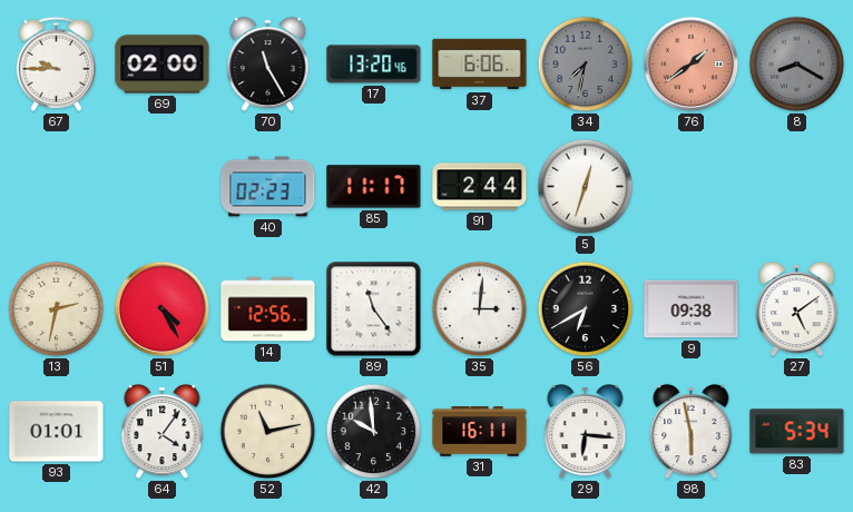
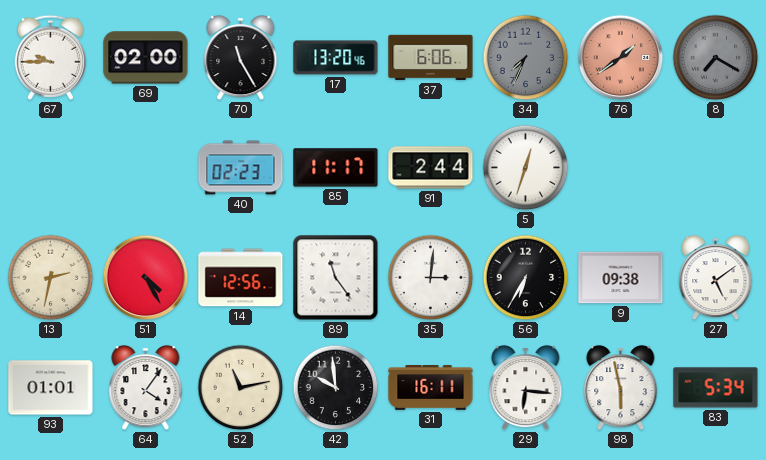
34: 7:32 -> 7:34 (526, 58)
8: 8:20 -> 7:20 (716, 58)
56: 6:40 -> 6:35 (526, 278)
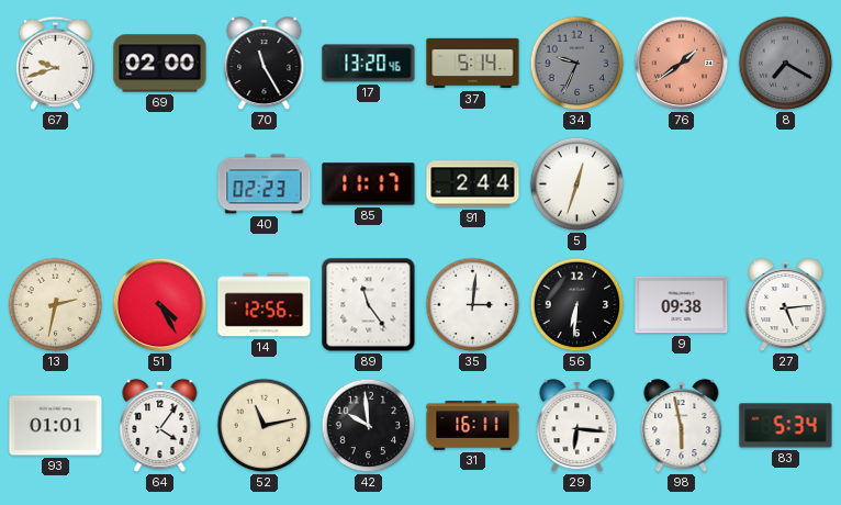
67: 9:45 -> 9:42 (55, 63)
37: 6:06 -> 5:14 (473, 64)
34: 7:34 -> 9:34 (578, 64)
56: 6:35 -> 6:31 (578, 305)
27: 5:09 -> 5:14 (786, 305)
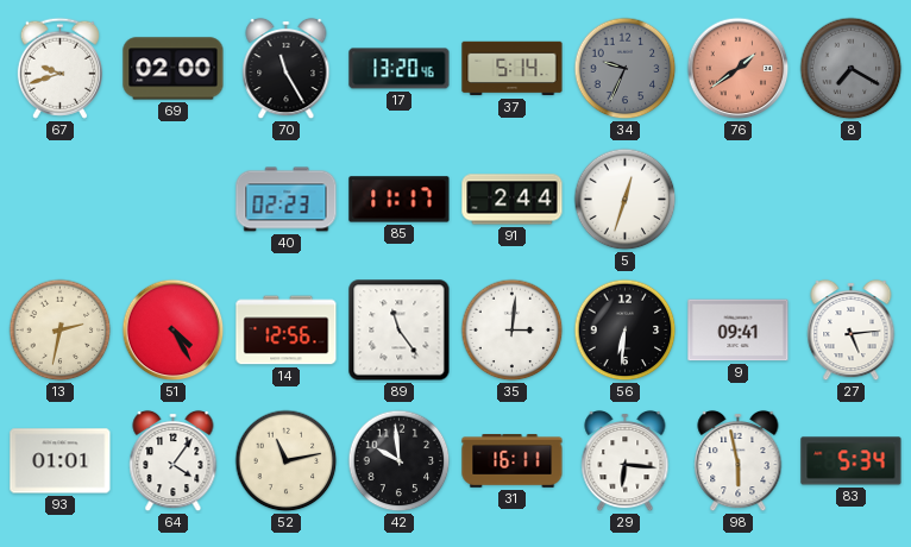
9: 09:38 -> 09:41 (739, 331)
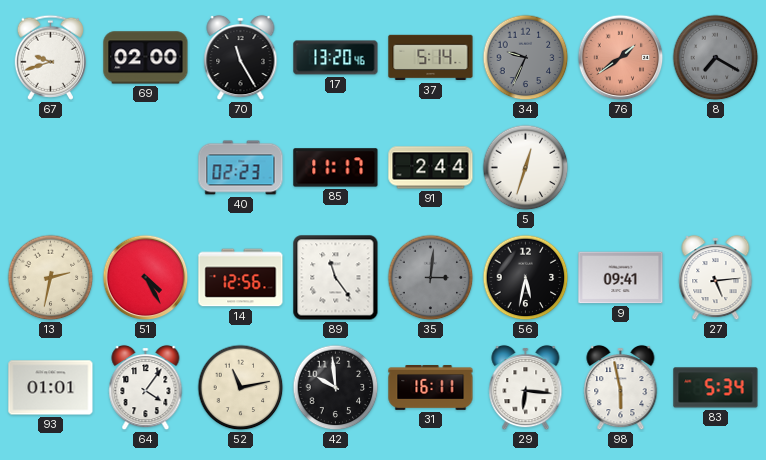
35 dial: white -> grey (431, 278)
56: 6:31 -> 5:32 (526, 278)
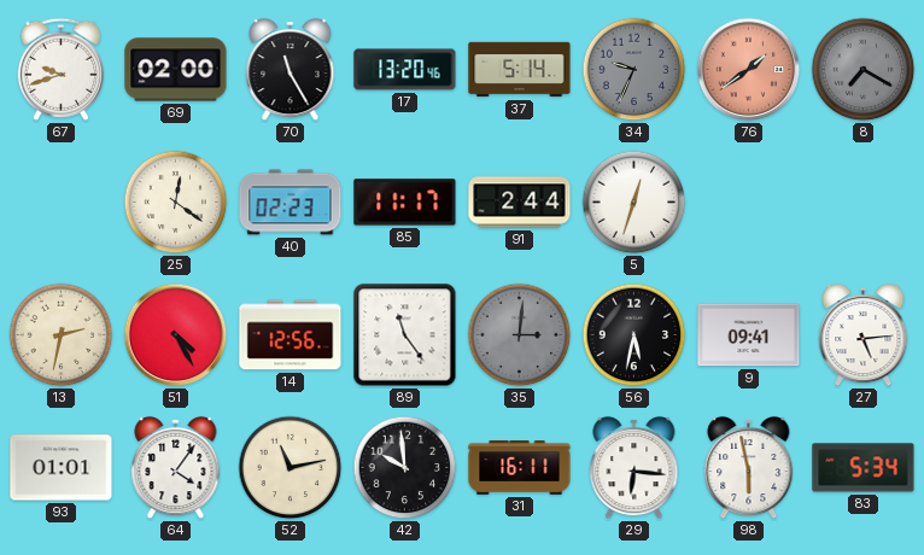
25: none -> 12:21 (176, 203)
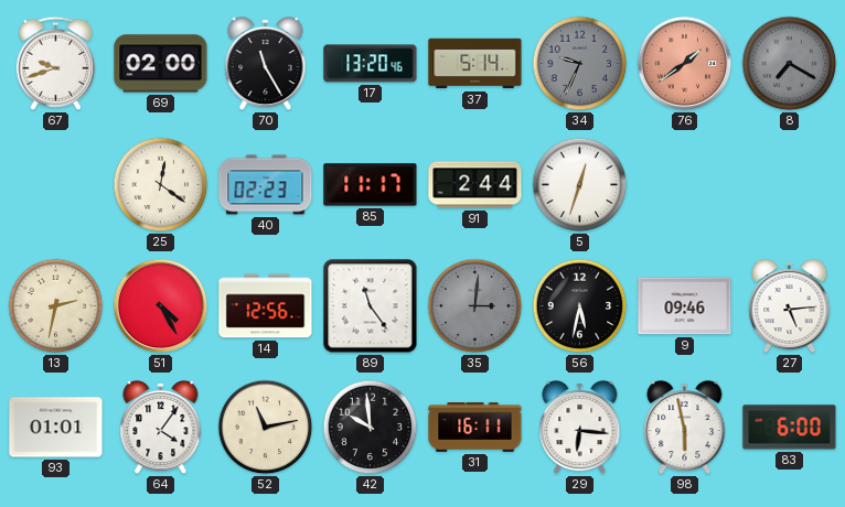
9: 09:41 -> 09:46 (685, 306)
83: 5:34 -> 6:00 (790, 428)
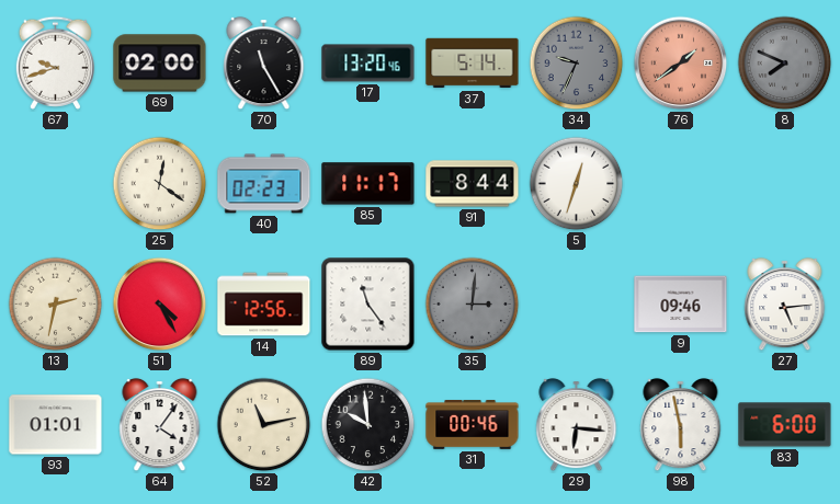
8: 7:20 -> 7:49 (785, 64)
91: 2:44 -> 8:44 (473, 184)
56: 5:32 -> none (580, 306)
31: 16:11 -> 00:46 (473, 425)
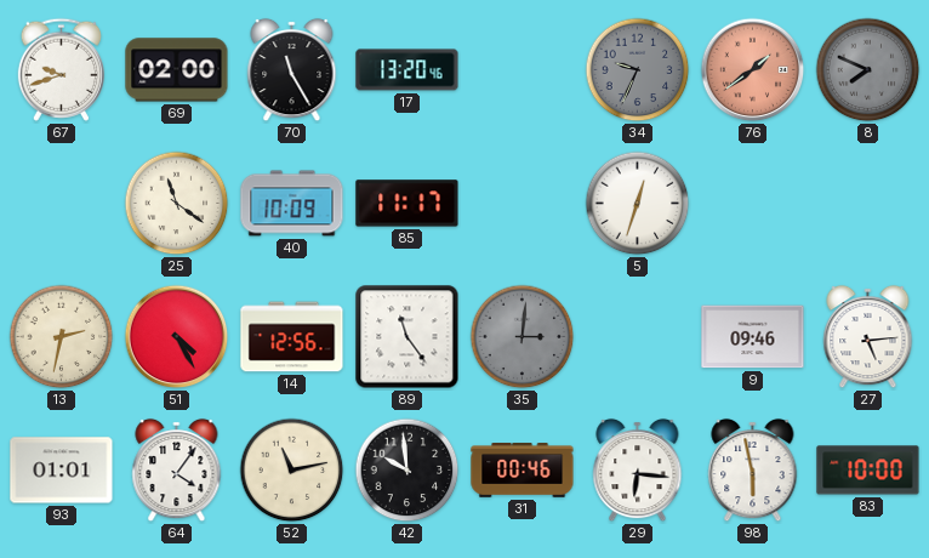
37: 5:14 -> none (473, 64)
25: 12:21 -> 11:21 (177, 204)
40: 02:23 -> 10:09 (292, 204)
91: 8:44 -> none (473, 184)
83: 6:00 -> 10:00 (868, 471)
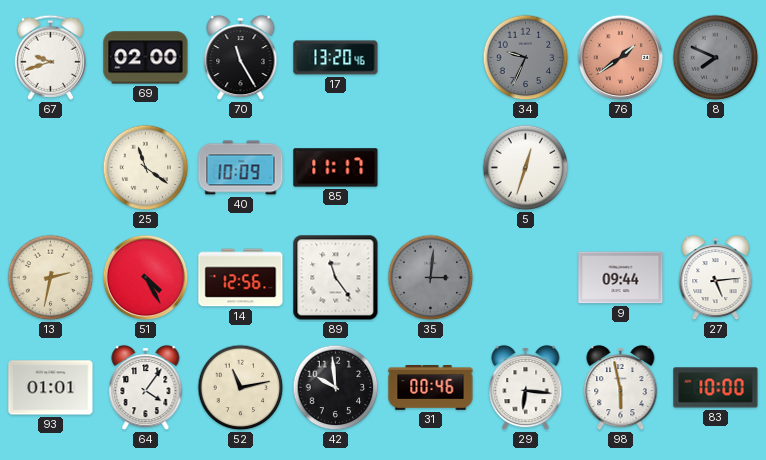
9: 09:46 -> 09:44 (621, 278)
